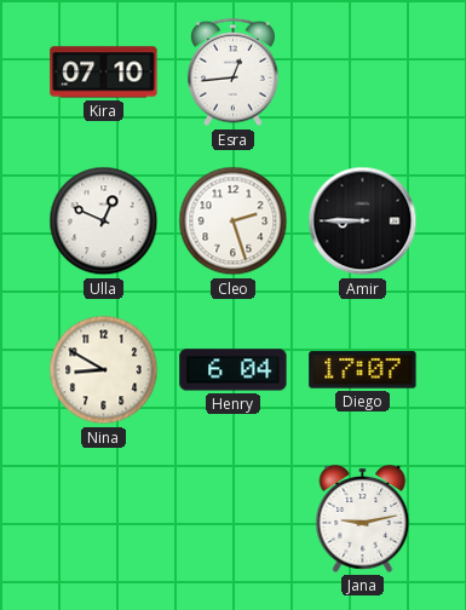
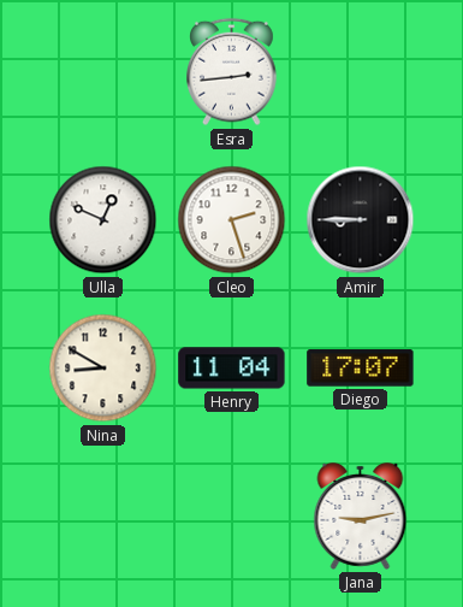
Kira: 07:10 -> none (104, 73)
Esra: 12:44 -> 2:44 (232, 72)
Henry: 6:04 -> 11:04 (232, 369)
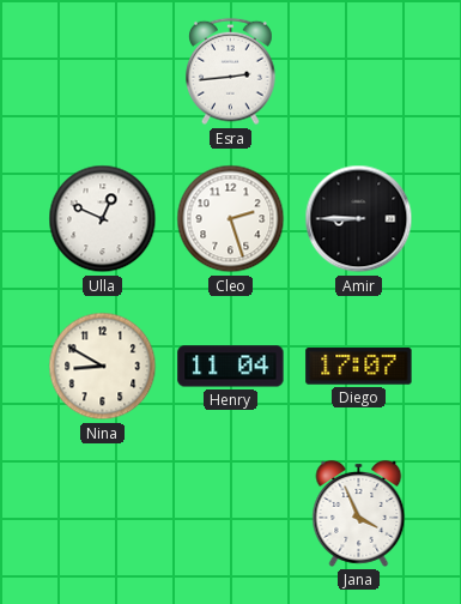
Jana: 9:13 -> 3:56 (359, 513)
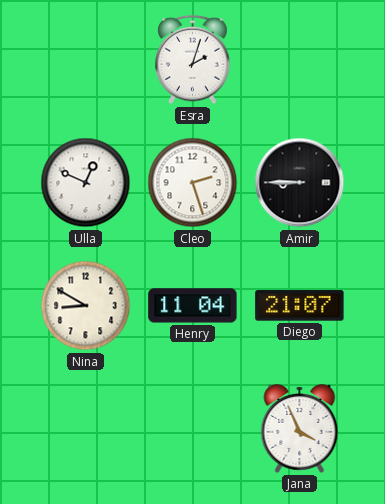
Esra: 2:44 -> 2:03 (193, 60)
Diego: 17:07 -> 21:07 (300, 306)
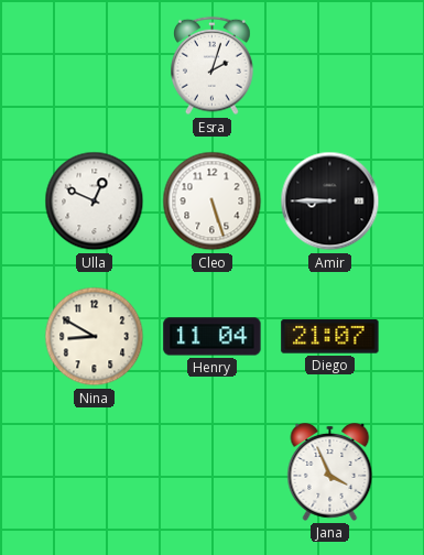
Cleo: 2:27 -> 5:27 (213, 202)
